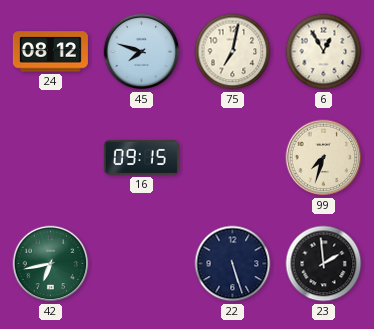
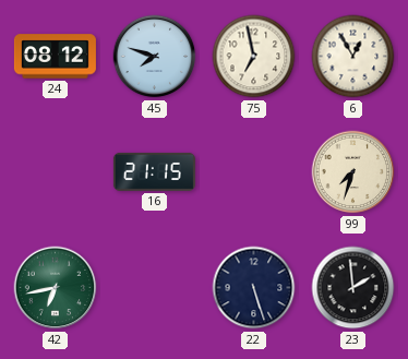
75: 7:02 -> 6:58 (254, 57)
16: 09:15 -> 21:15 (154, 171)
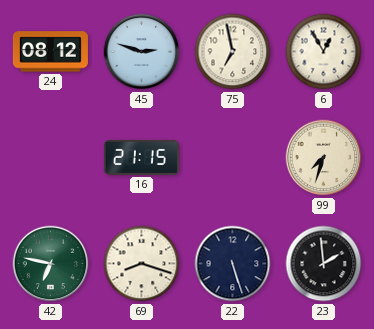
45: 7:48 -> 2:48 (142, 52)
42: 6:43 -> 6:47 (51, 264)
69: none -> 8:18 (142, 264)
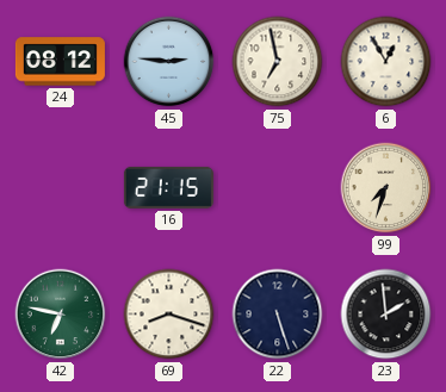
45: 2:48 -> 2:46 (169, 62)
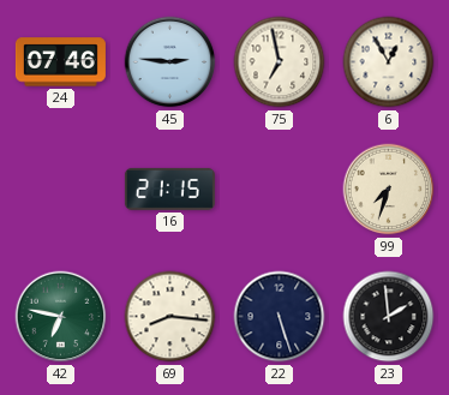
24: 08:12 -> 07:46 (60, 62)
69: 8:18 -> 8:16 (170, 317)
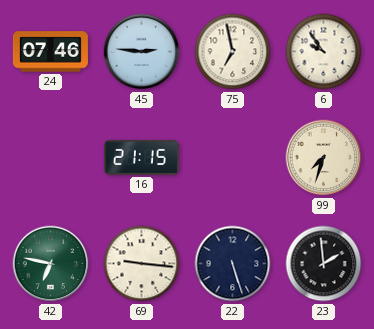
6: 12:55 -> 9:54 (324, 52)
69: 8:16 -> 9:16 (142, 264)
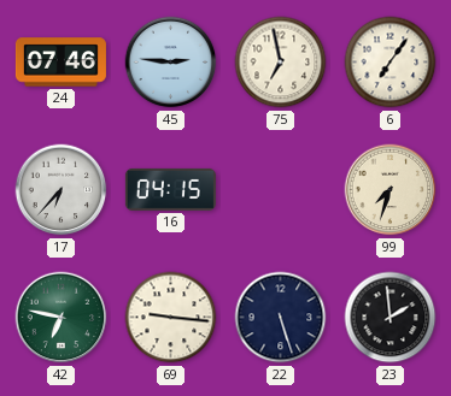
6: 9:54 -> 7:06 (391, 63)
17: none -> 6:37 (61, 190)
16: 21:15 -> 04:15 (170, 189)
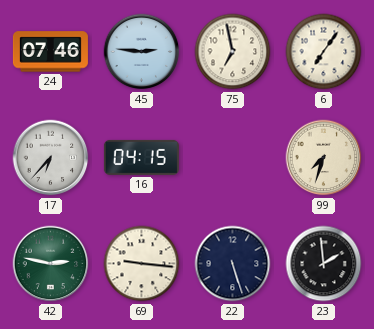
42: 6:47 -> 2:47 (51, 264)
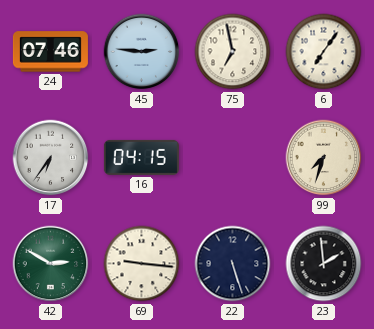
17: 6:37 -> 6:36 (51, 158)
42: 2:47 -> 2:50 (51, 264)
